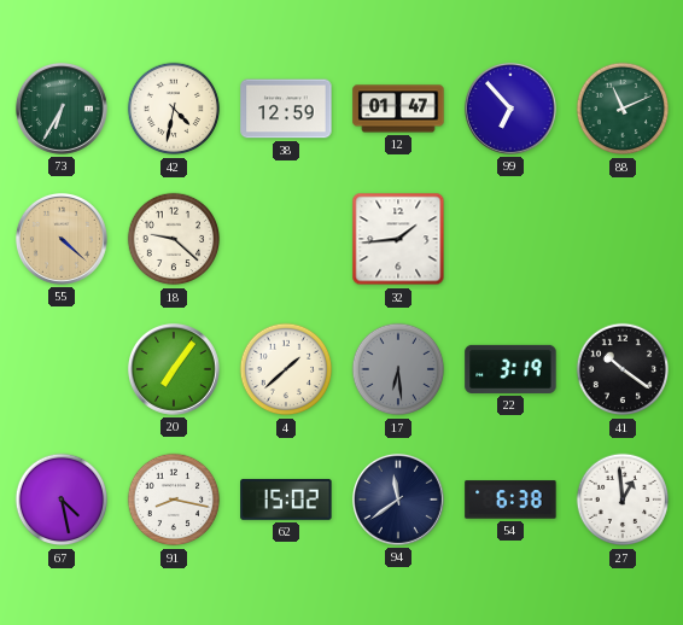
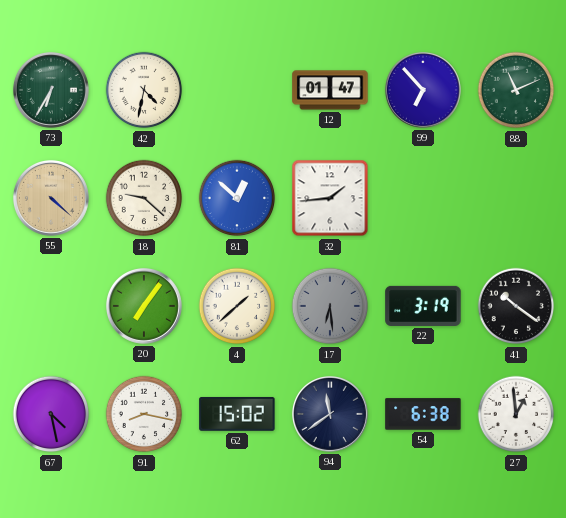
38: 12:59 -> none (286, 109)
81: none -> 12:52 (237, 198)
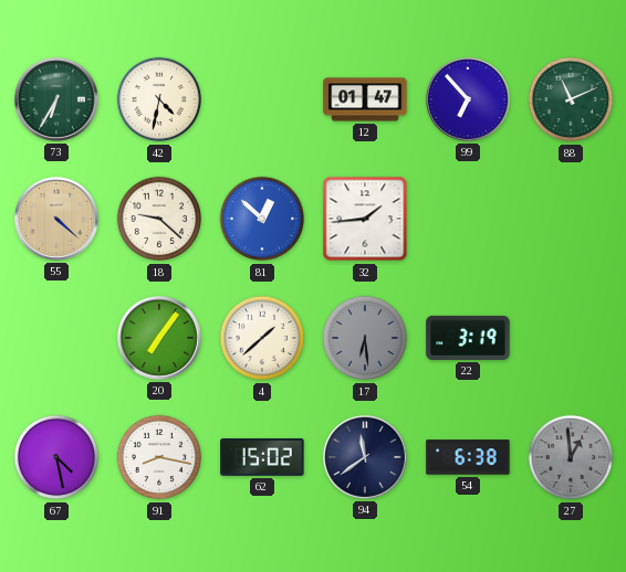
41: 10:21 -> none (516, 306)
27 dial: white -> grey (571, 457)
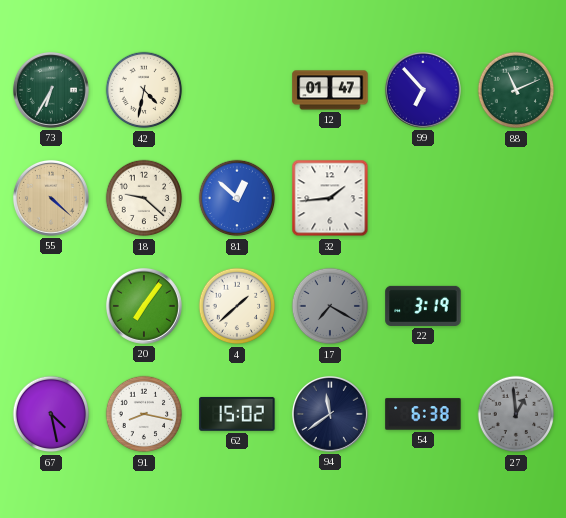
17: 6:29 -> 7:20 (330, 306)
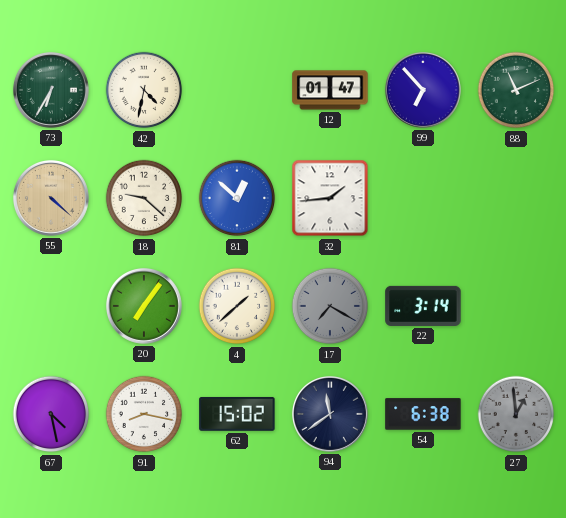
22: 3:19 -> 3:14 (423, 306)
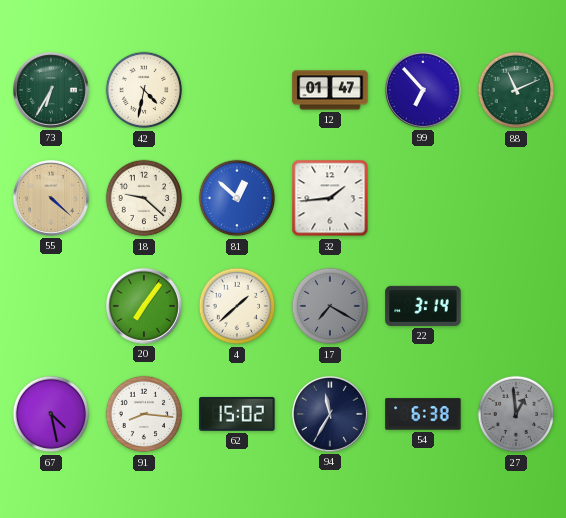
91: 8:17 -> 8:16 (144, 414)
94: 11:39 -> 11:35 (330, 414)
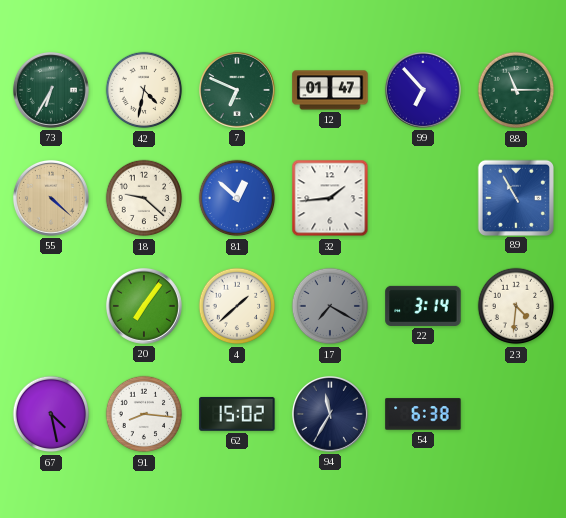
7: none -> 6:49 (237, 90)
88: 11:11 -> 11:15 (516, 90)
89: none -> 10:55 (515, 197)
23: none -> 4:31 (516, 306)
27: 12:59 -> none (516, 414)
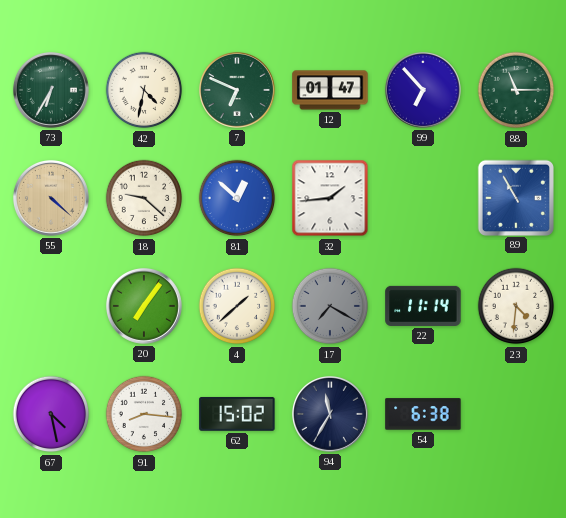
22: 3:14 -> 11:14 (423, 306)
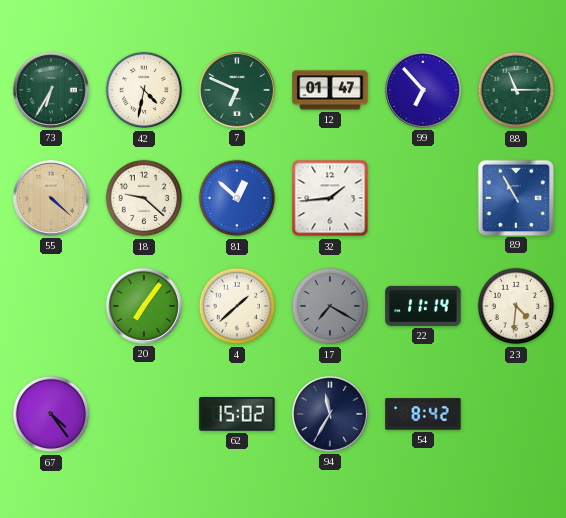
67: 4:28 -> 4:24 (51, 414)
91: 8:16 -> none (144, 414)
54: 6:38 -> 8:42 (423, 414)
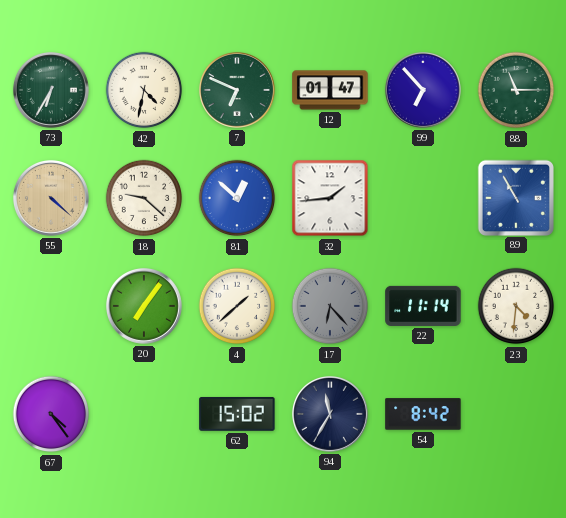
17: 7:20 -> 6:23 (330, 306)
